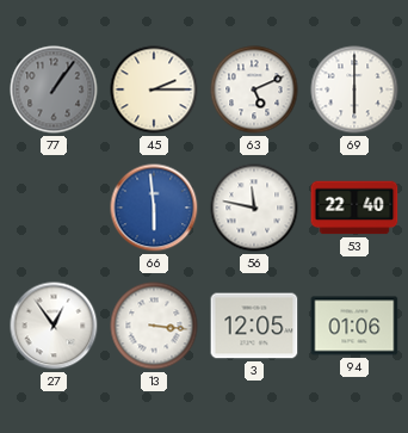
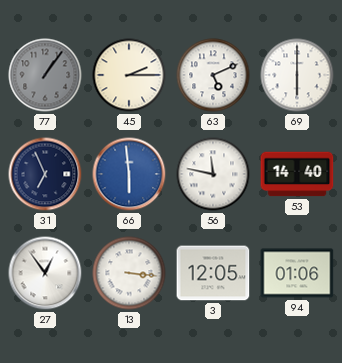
31: none -> 6:56 (45, 174)
53: 22:40 -> 14:40 (297, 174)
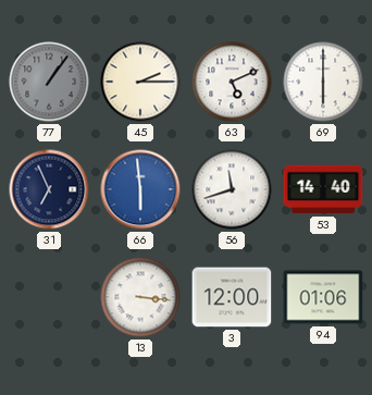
56: 11:47 -> 11:42 (232, 189)
27: 12:54 -> none (45, 273)
3: 12:05 -> 12:00 (232, 297)
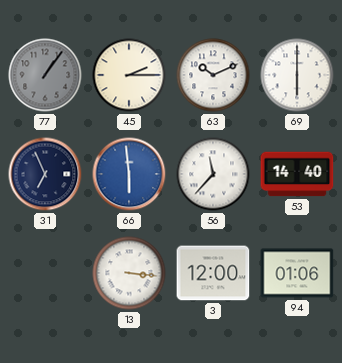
63: 5:11 -> 10:11 (213, 75)
56: 11:42 -> 11:37 (213, 174)
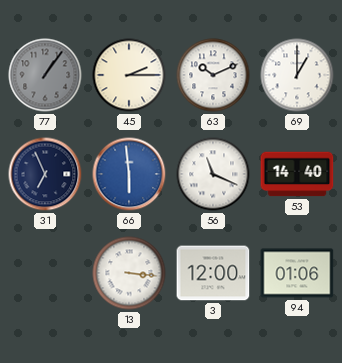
69: 6:00 -> 1:00 (297, 75)
56: 11:37 -> 11:19 (213, 174)
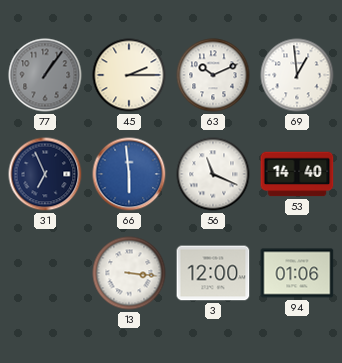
69: 1:00 -> 12:59 (297, 75)
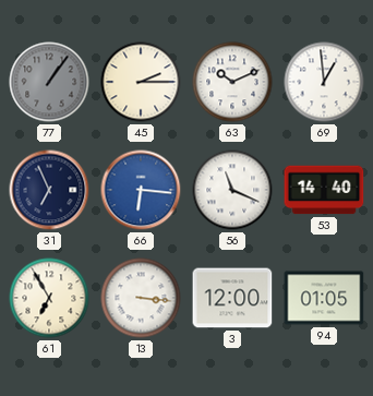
66: 5:59 -> 6:16 (141, 190)
61: none -> 6:55 (49, 298)
94: 01:06 -> 01:05 (324, 298)
